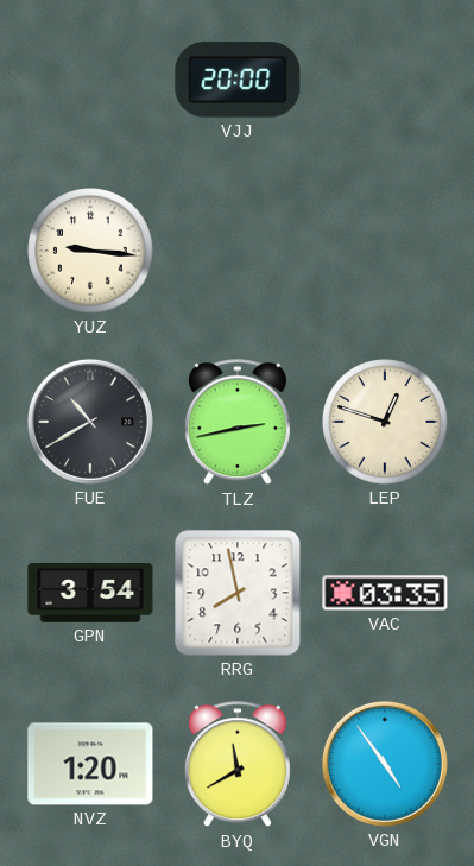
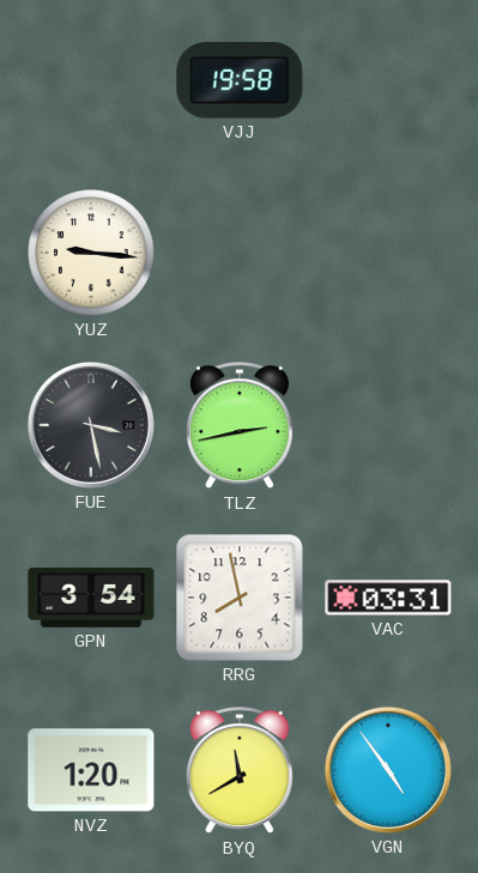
VJJ: 20:00 -> 19:58 (240, 80)
FUE: 10:40 -> 3:28 (91, 425)
LEP: 12:48 -> none (385, 422)
VAC: 03:35 -> 03:31 (388, 598)
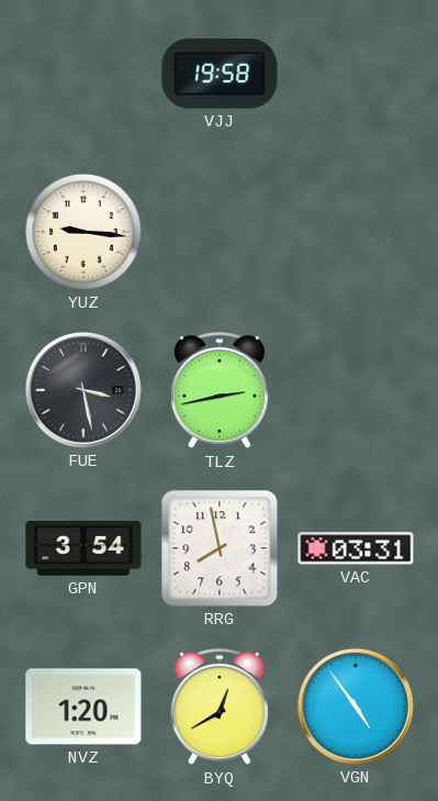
BYQ: 11:40 -> 12:40 (220, 708)
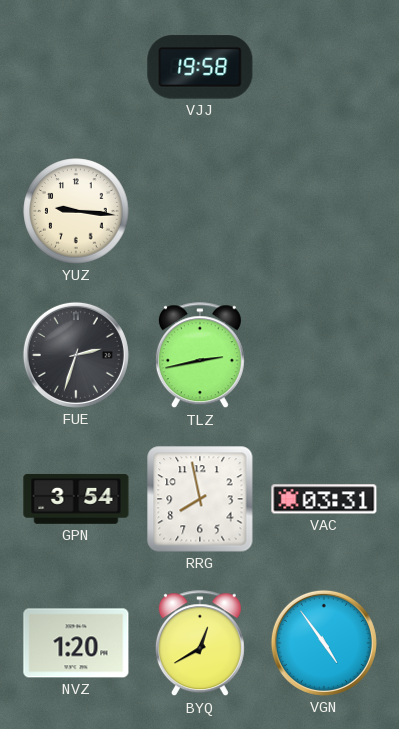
FUE: 3:28 -> 2:33 (76, 355)
